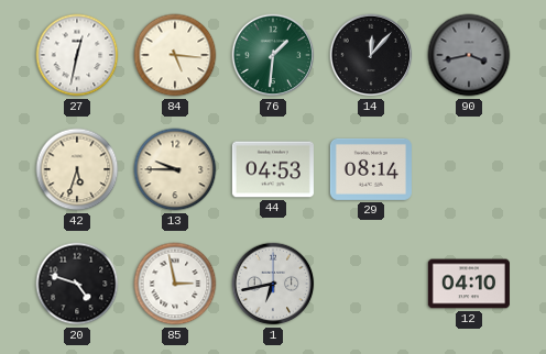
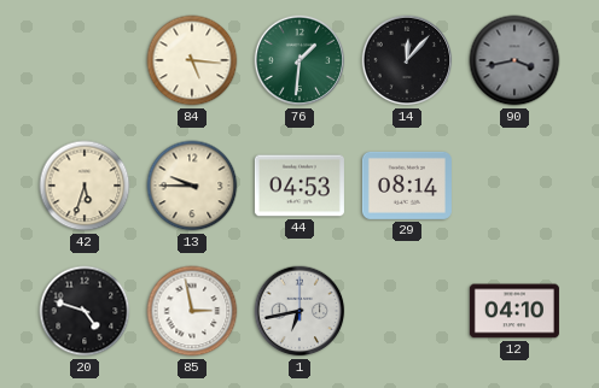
27: 12:32 -> none (77, 55)
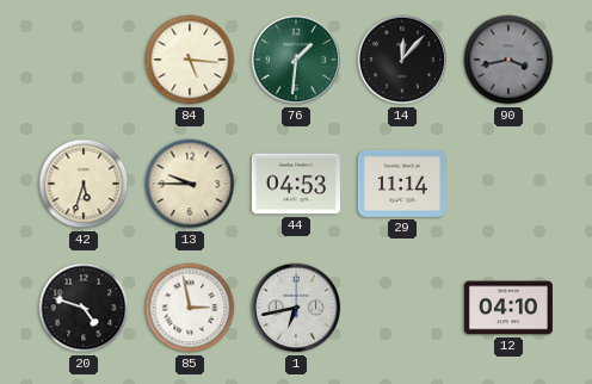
29: 08:14 -> 11:14 (402, 184)
